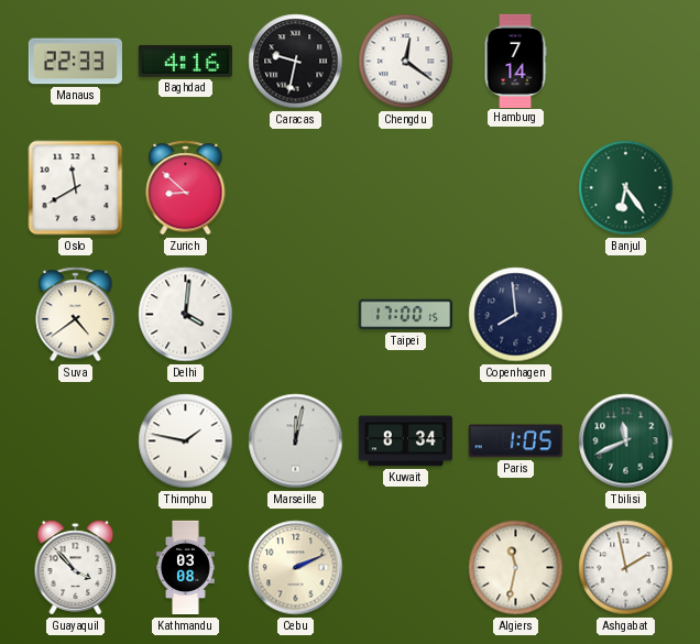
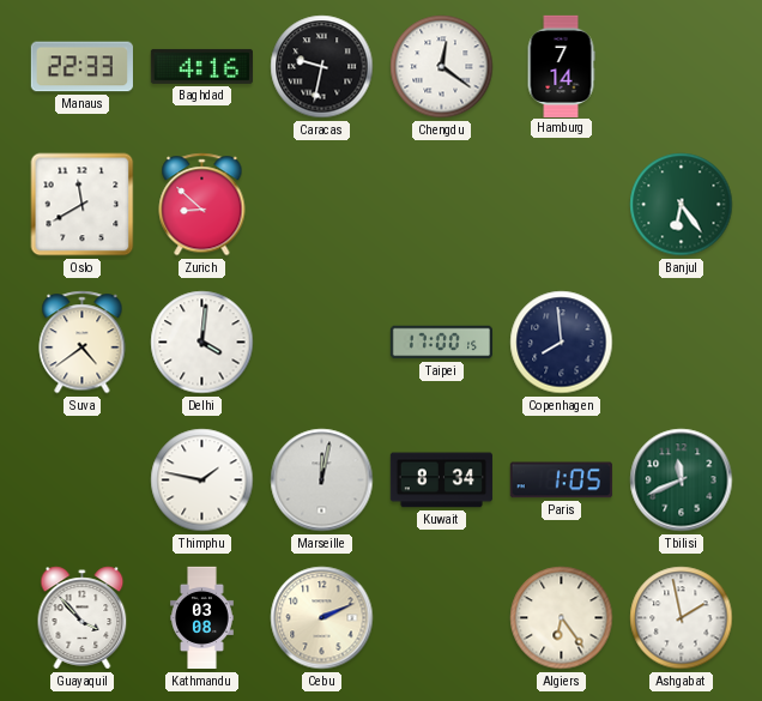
Algiers: 11:32 -> 6:24 (562, 618)
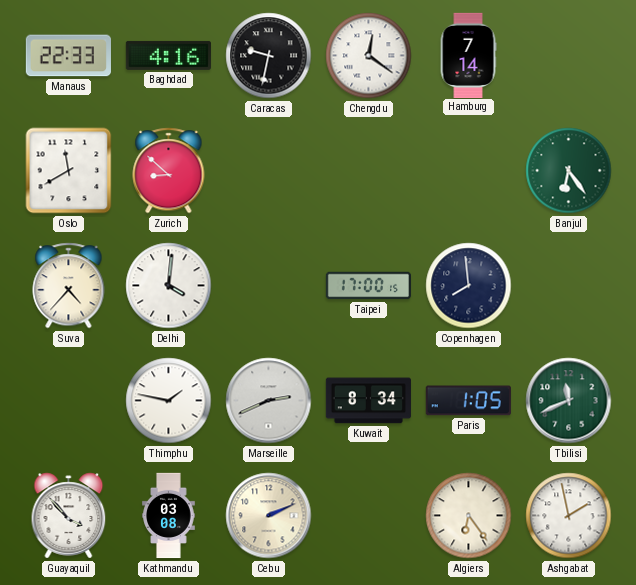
Suva: 4:39 -> 4:37 (69, 286)
Marseille: 12:02 -> 2:41 (269, 401)
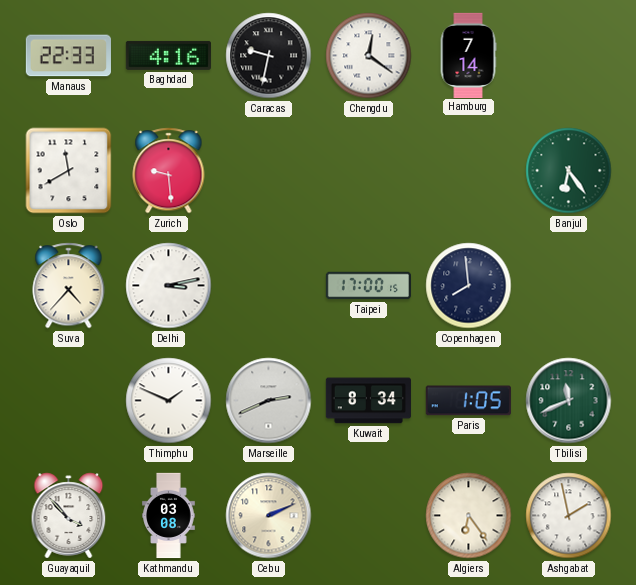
Zurich: 8:52 -> 9:29 (169, 171)
Delhi: 4:01 -> 3:13 (169, 286)
Thimphu: 1:47 -> 1:49 (169, 401)
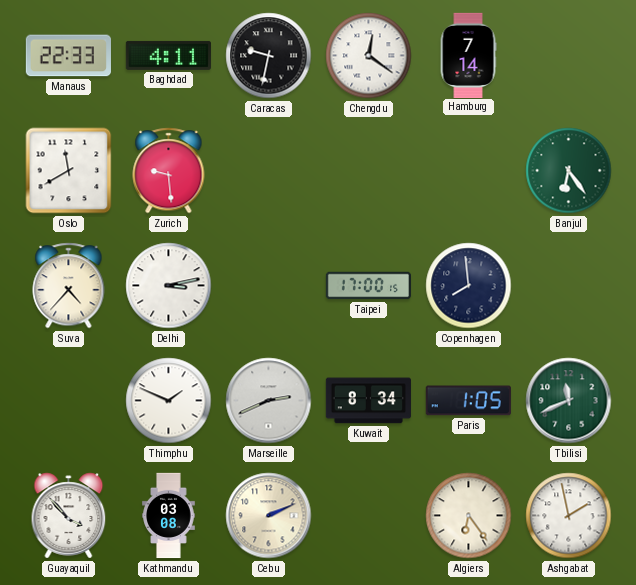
Baghdad: 4:16 -> 4:11 (168, 55)
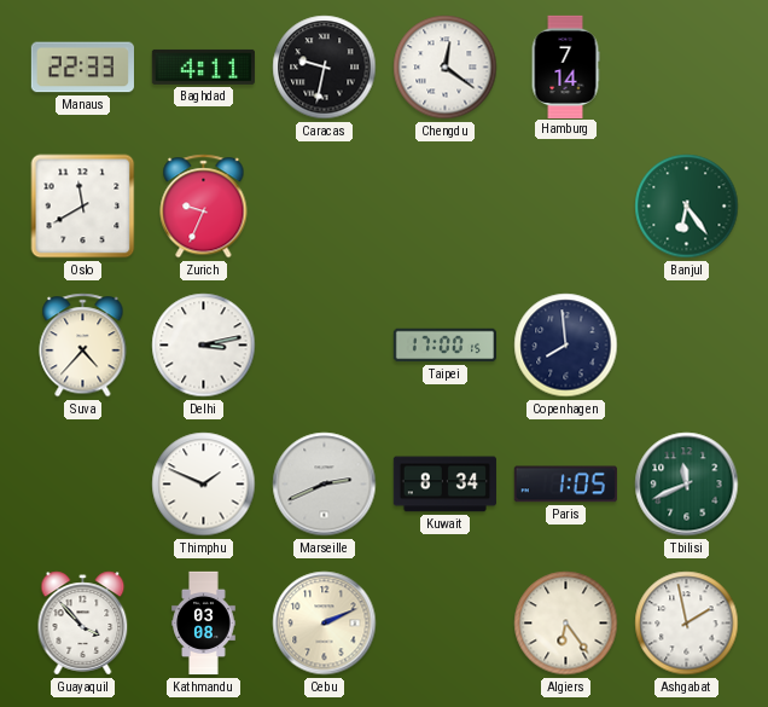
Zurich: 9:29 -> 9:34 (204, 207)
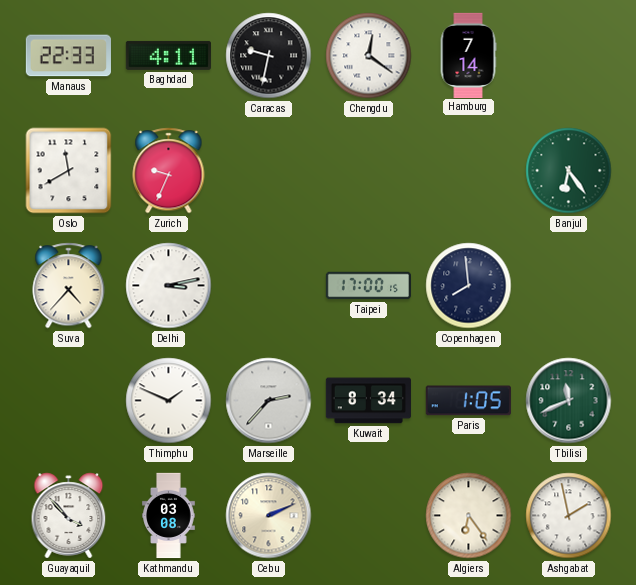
Marseille: 2:41 -> 2:37 (269, 401)
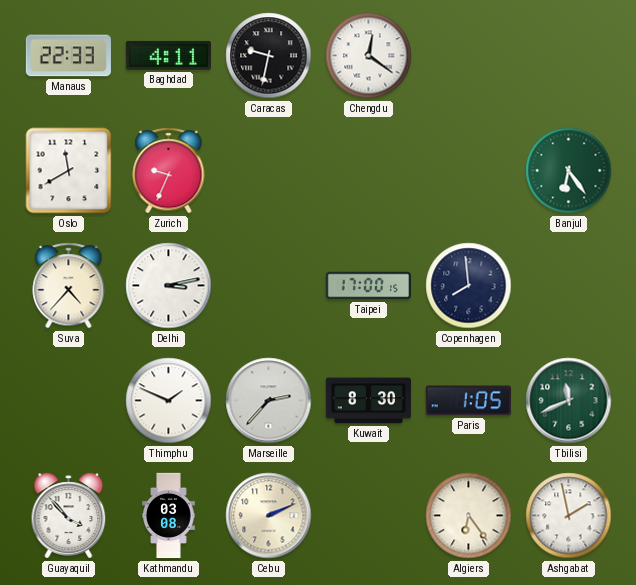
Hamburg: 7:14 -> none (468, 55)
Kuwait: 8:34 -> 8:30 (368, 401)
